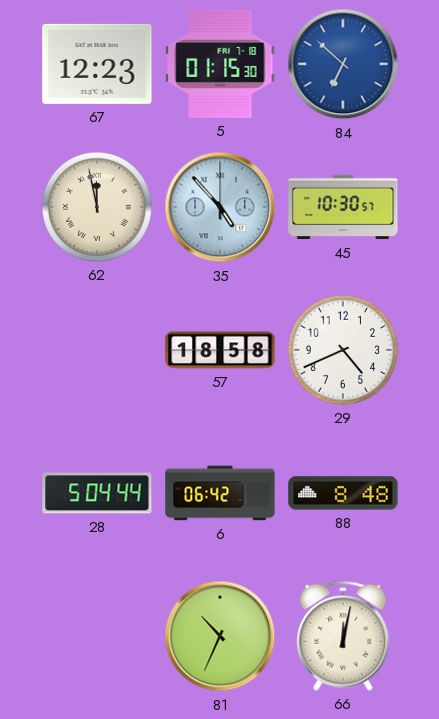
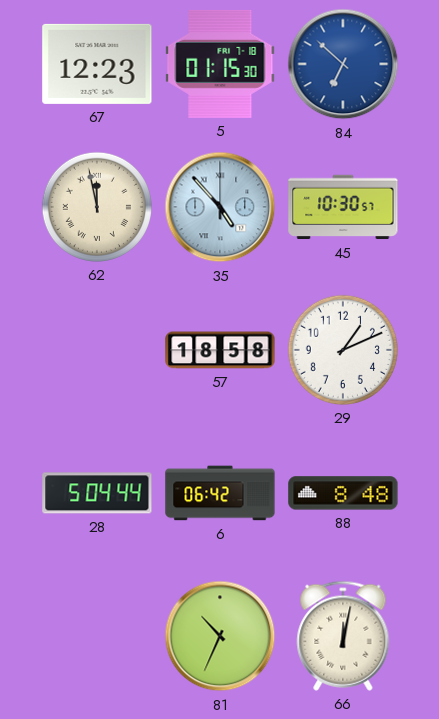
29: 4:41 -> 1:11 (343, 350)
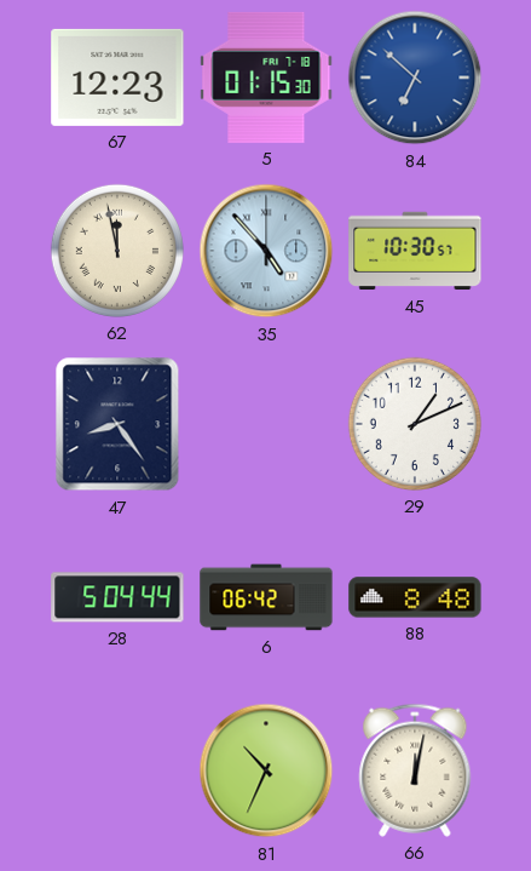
47: none -> 8:24 (117, 424)
57: 18:58 -> none (220, 350)
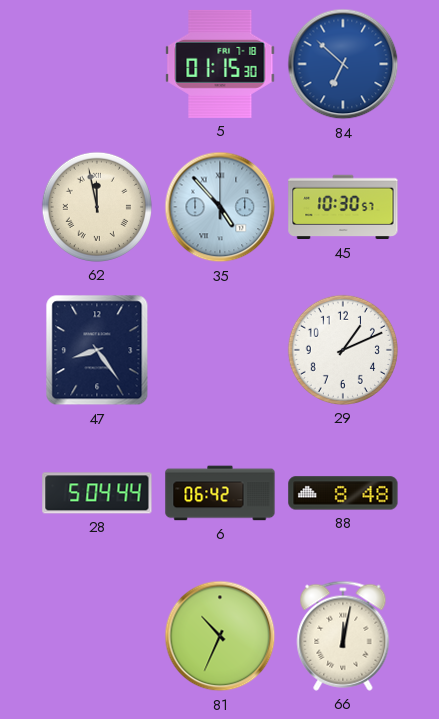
67: 12:23 -> none (117, 78)
